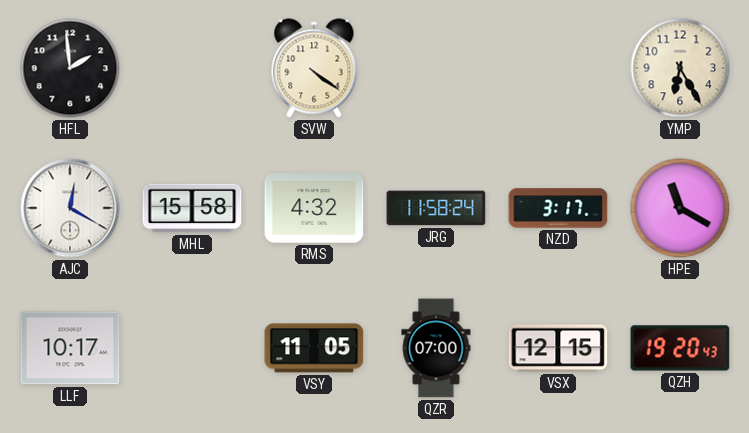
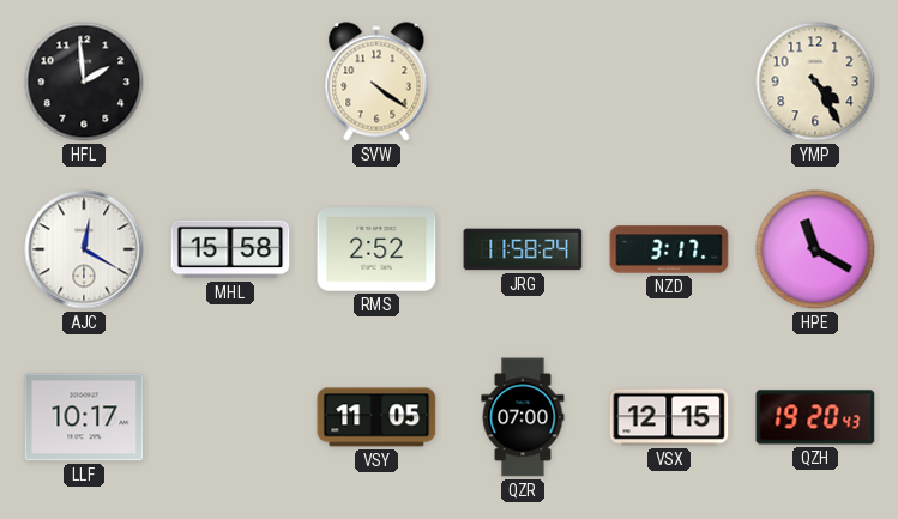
YMP: 6:25 -> 4:25 (815, 82)
RMS: 4:32 -> 2:52 (376, 249)
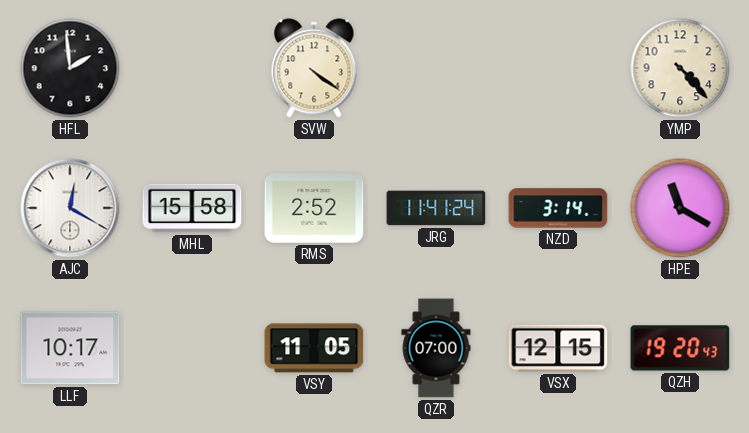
YMP: 4:25 -> 4:23 (680, 68)
JRG: 11:58 -> 11:41 (436, 208)
NZD: 3:17 -> 3:14 (558, 208)
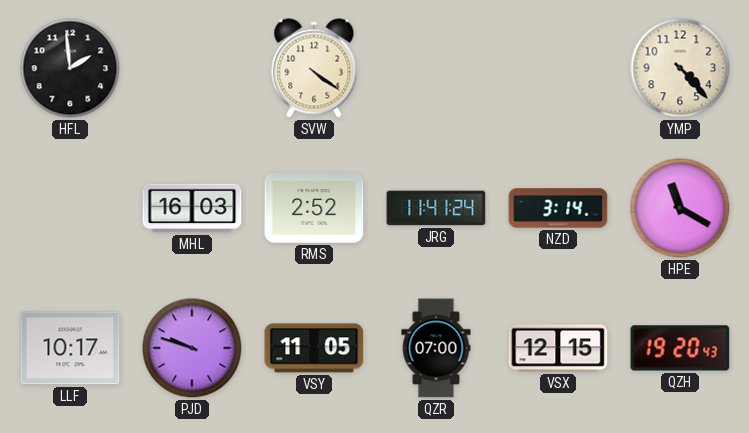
AJC: 12:20 -> none (70, 208)
MHL: 15:58 -> 16:03 (192, 208)
PJD: none -> 9:48 (192, 348)
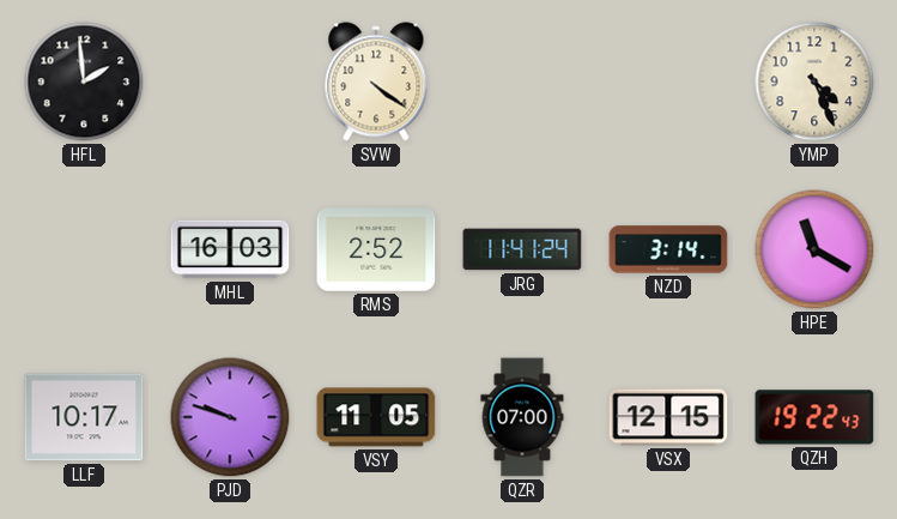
YMP: 4:23 -> 4:26 (814, 82)
QZH: 19:20 -> 19:22 (814, 417)
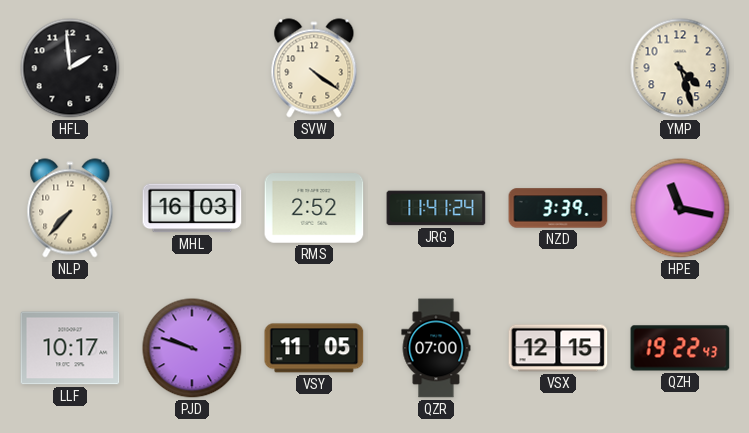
YMP: 4:26 -> 4:27 (680, 68)
NLP: none -> 7:37 (70, 208)
NZD: 3:14 -> 3:39 (558, 208)
HPE: 11:20 -> 11:17 (680, 208)
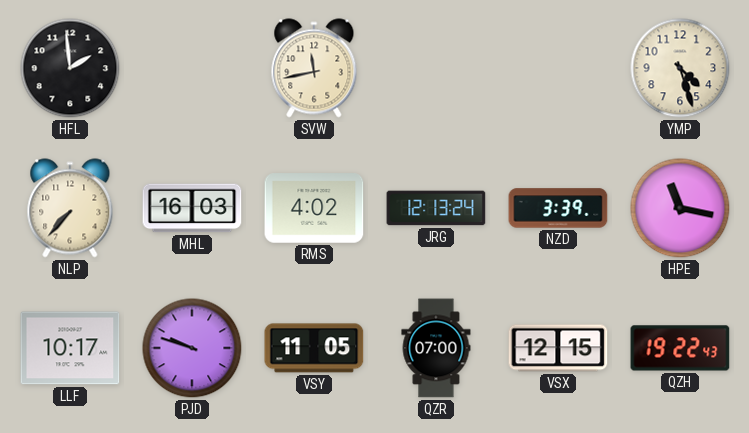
SVW: 4:21 -> 11:43 (314, 68)
RMS: 2:52 -> 4:02 (314, 208)
JRG: 11:41 -> 12:13 (436, 208)
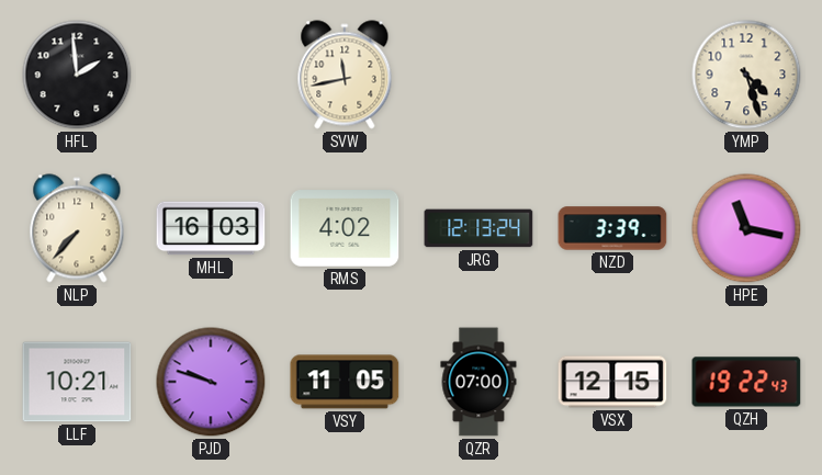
LLF: 10:17 -> 10:21 (77, 382)
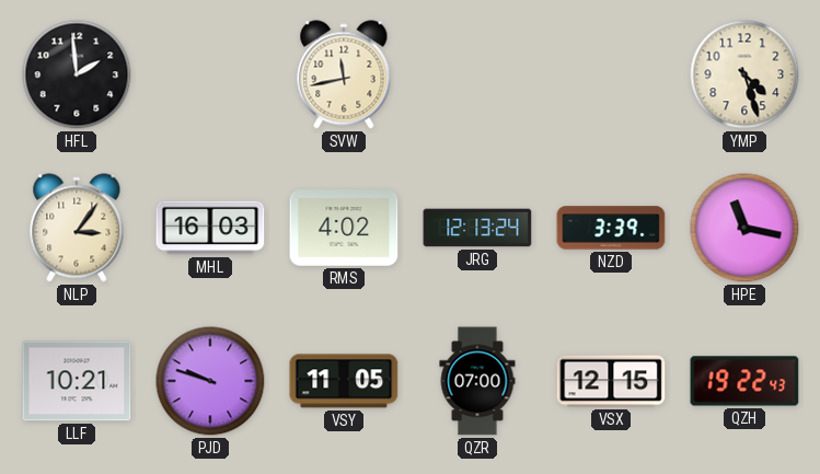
NLP: 7:37 -> 3:06 (77, 228)
